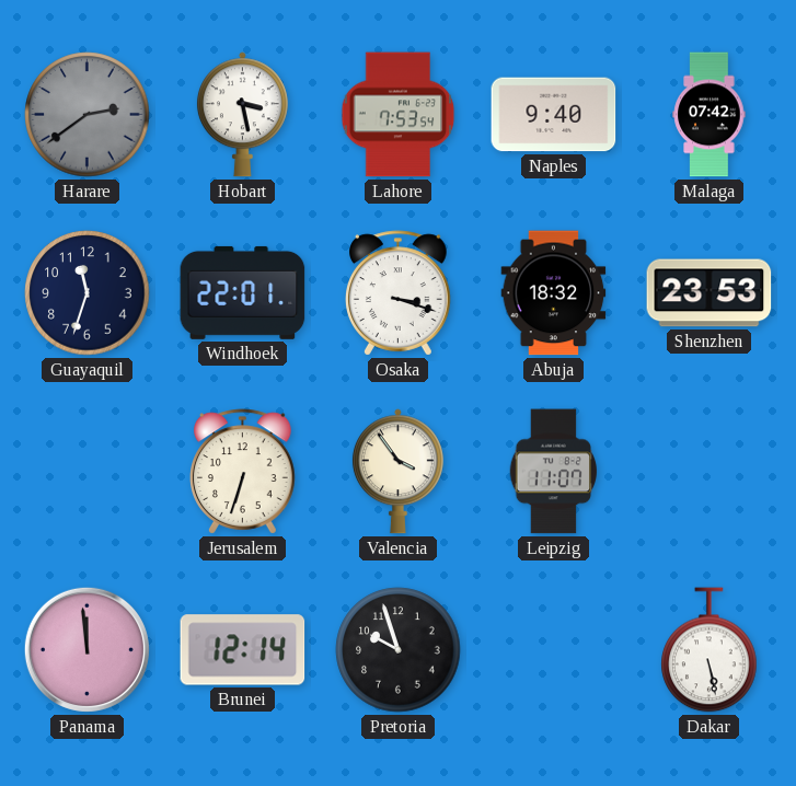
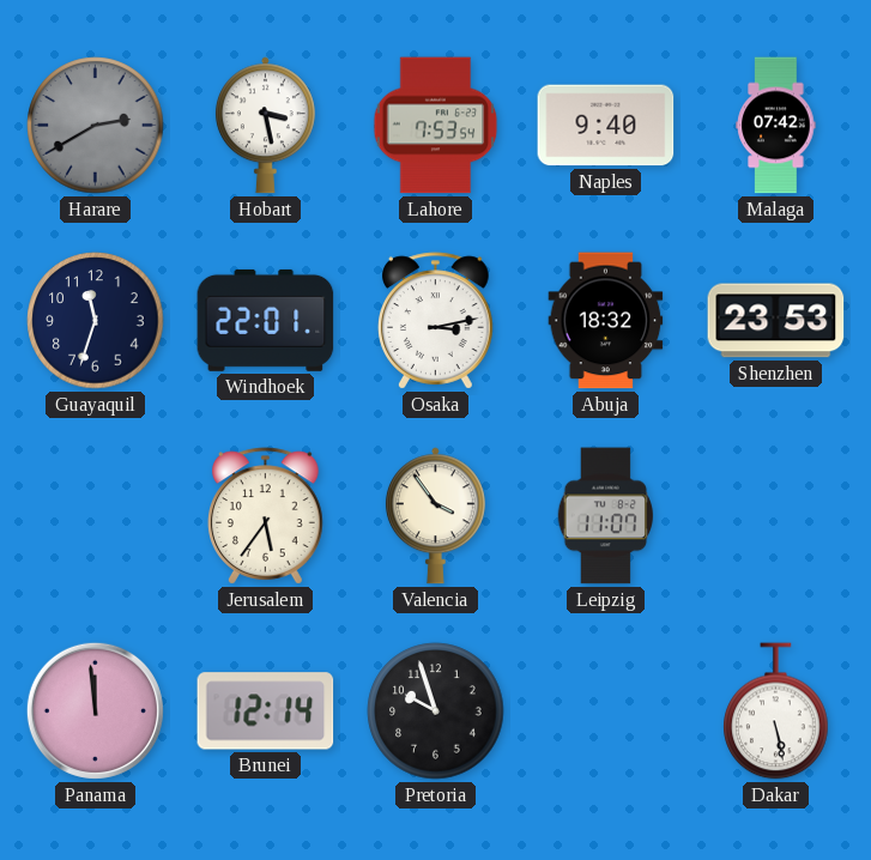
Harare: 2:39 -> 2:40 (96, 126)
Osaka: 3:18 -> 3:13 (436, 321)
Jerusalem: 6:33 -> 5:36 (266, 516)
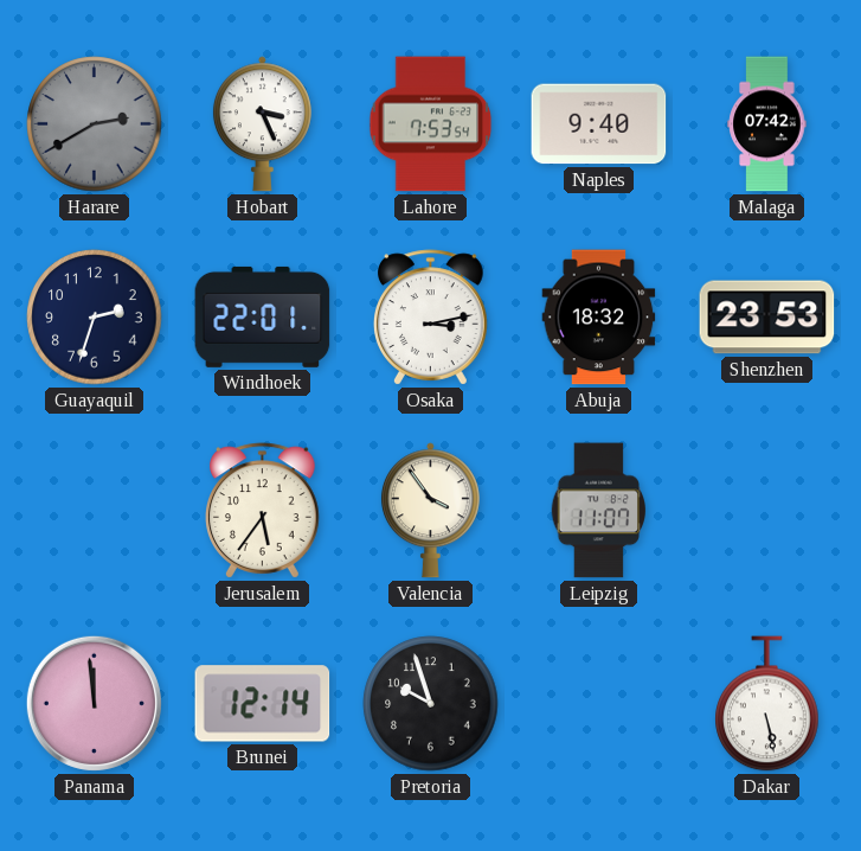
Hobart: 3:28 -> 3:26 (262, 124)
Guayaquil: 11:33 -> 2:33 (95, 318)
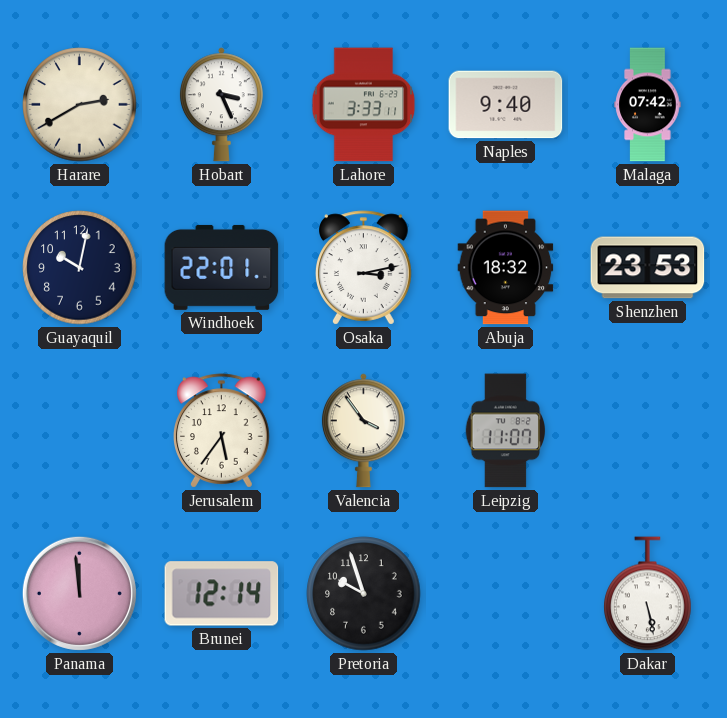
Harare dial: grey -> cream (80, 105)
Lahore: 7:53 -> 3:33 (364, 105)
Guayaquil: 2:33 -> 10:02 (80, 268)
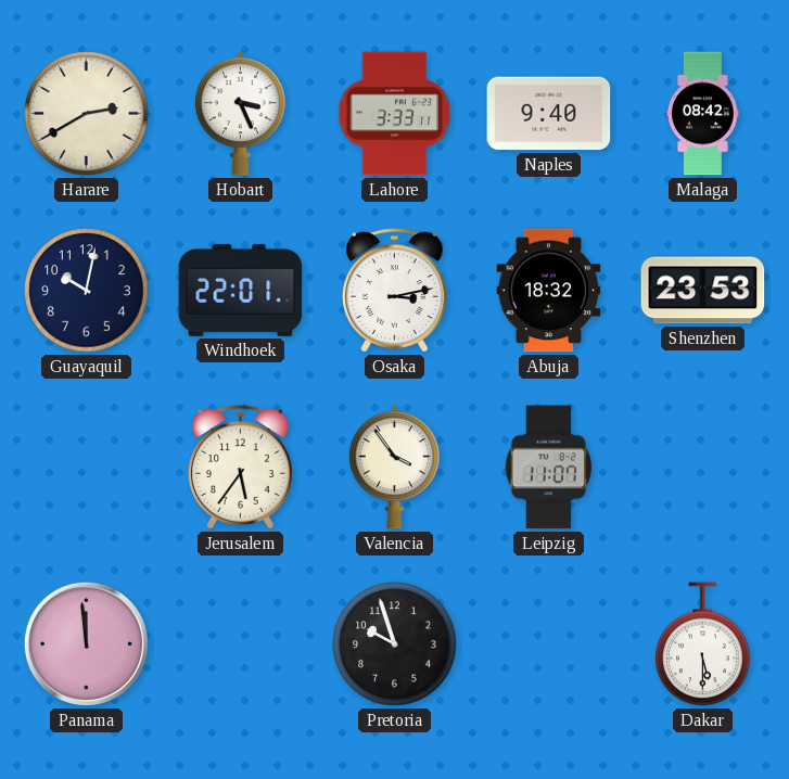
Malaga: 07:42 -> 08:42 (703, 114)
Brunei: 12:14 -> none (222, 594)
Dakar: 5:28 -> 5:30 (703, 644)
